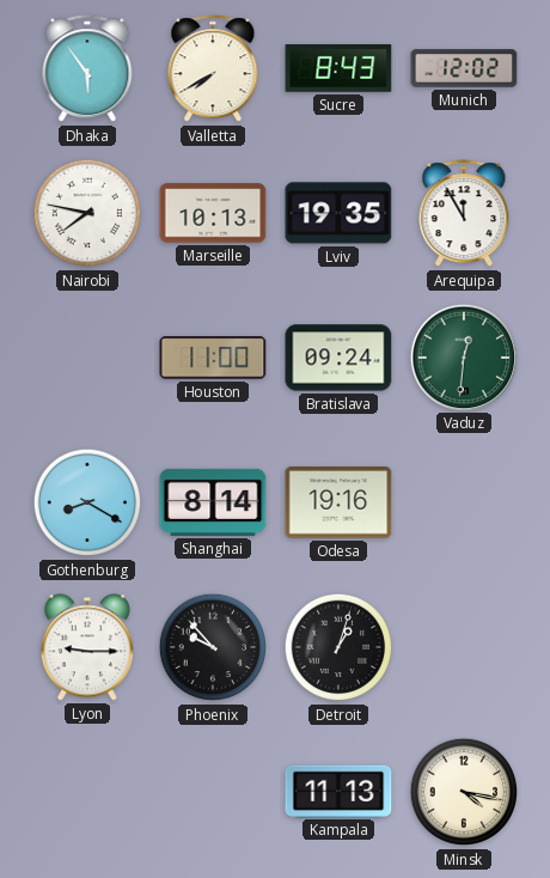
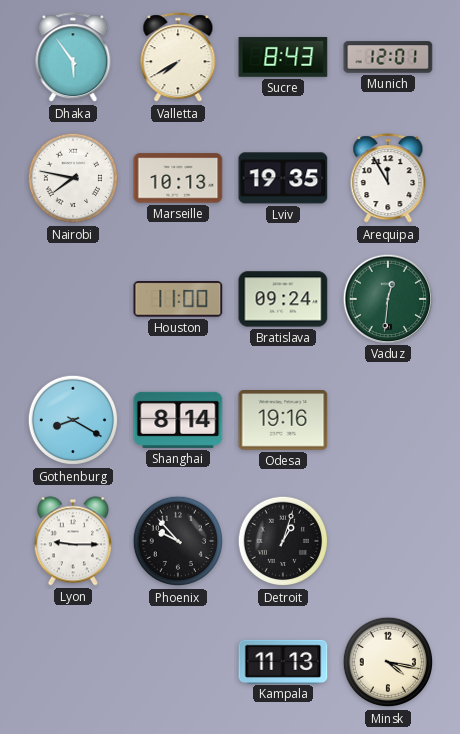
Munich: 12:02 -> 12:01 (388, 57)
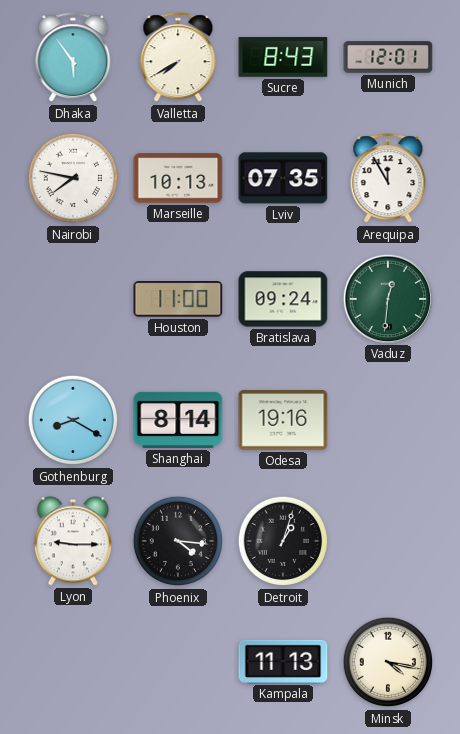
Lviv: 19:35 -> 07:35 (283, 178)
Phoenix: 9:53 -> 4:16 (178, 541)
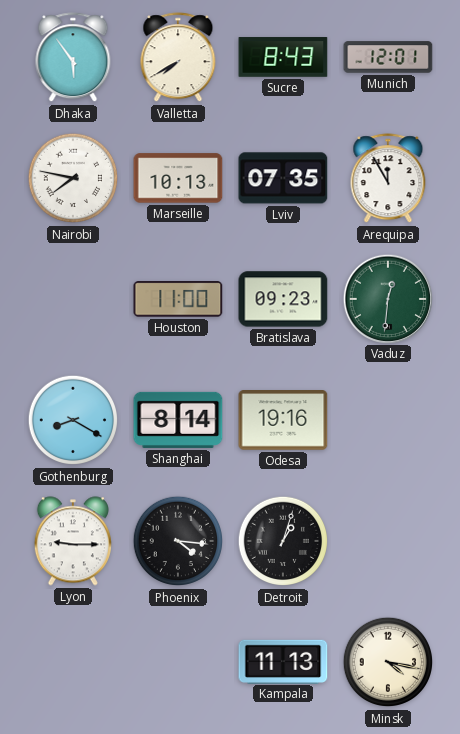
Bratislava: 09:24 -> 09:23 (283, 299)
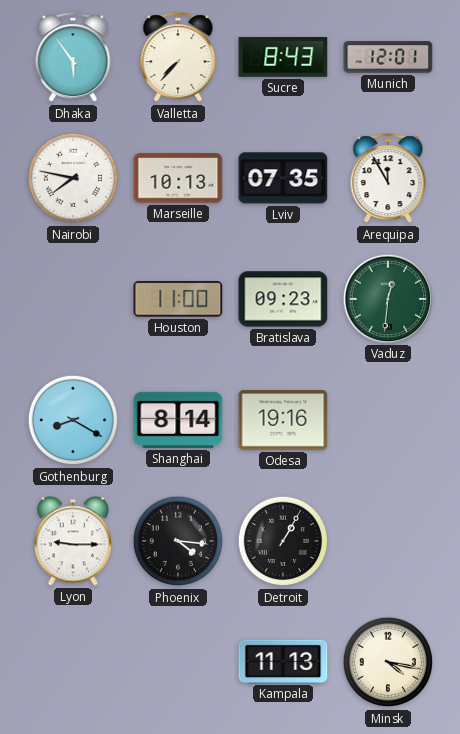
Valletta: 7:40 -> 7:37 (178, 58)
Detroit: 1:03 -> 1:05 (283, 541)
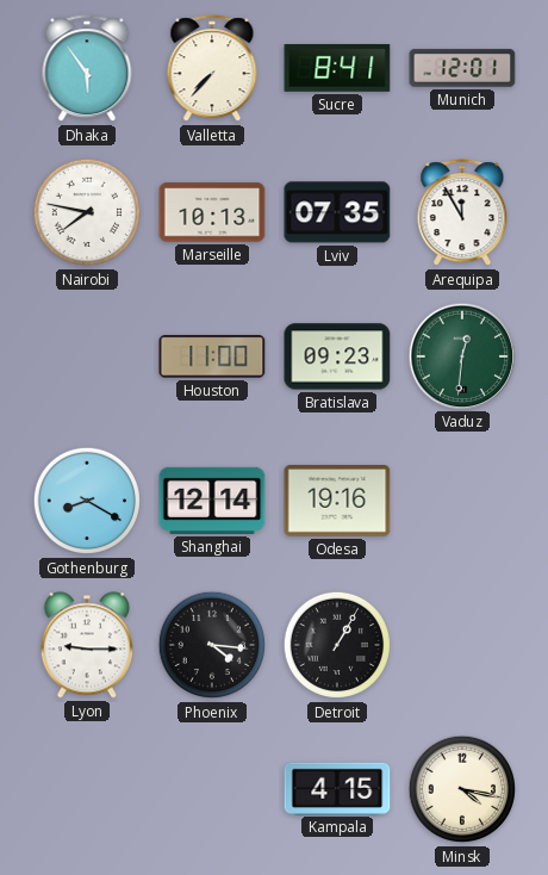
Sucre: 8:43 -> 8:41 (337, 68)
Shanghai: 8:14 -> 12:14 (212, 501)
Kampala: 11:13 -> 4:15 (337, 788)
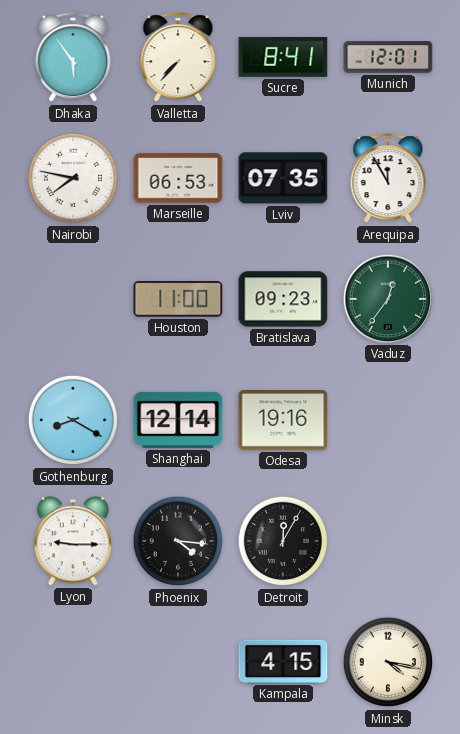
Marseille: 10:13 -> 06:53 (178, 178)
Vaduz: 12:31 -> 12:36 (387, 298)
Detroit: 1:05 -> 12:05 (283, 541)
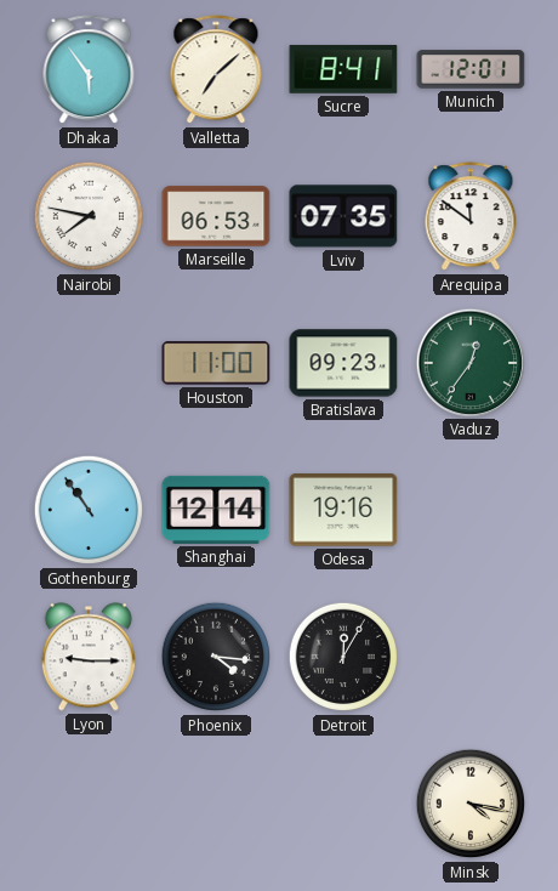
Valletta: 7:37 -> 7:08 (216, 70)
Arequipa: 11:55 -> 11:51 (471, 217)
Gothenburg: 8:20 -> 10:54 (89, 510)
Kampala: 4:15 -> none (283, 661)
